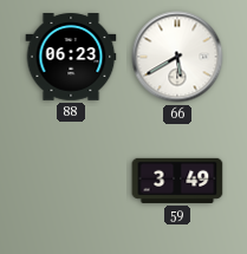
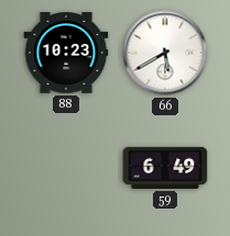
88: 06:23 -> 10:23 (66, 53)
59: 3:49 -> 6:49 (165, 168)
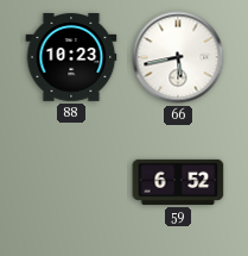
66: 5:40 -> 5:43 (178, 57)
59: 6:49 -> 6:52 (178, 182)
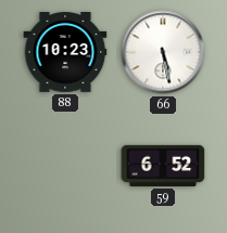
66: 5:43 -> 5:28 (163, 52)
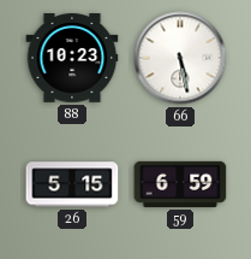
26: none -> 5:15 (72, 184)
59: 6:52 -> 6:59 (180, 184)
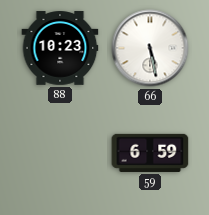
26: 5:15 -> none (72, 184)
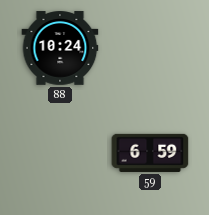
88: 10:23 -> 10:24 (60, 48)
66: 5:28 -> none (150, 48)
